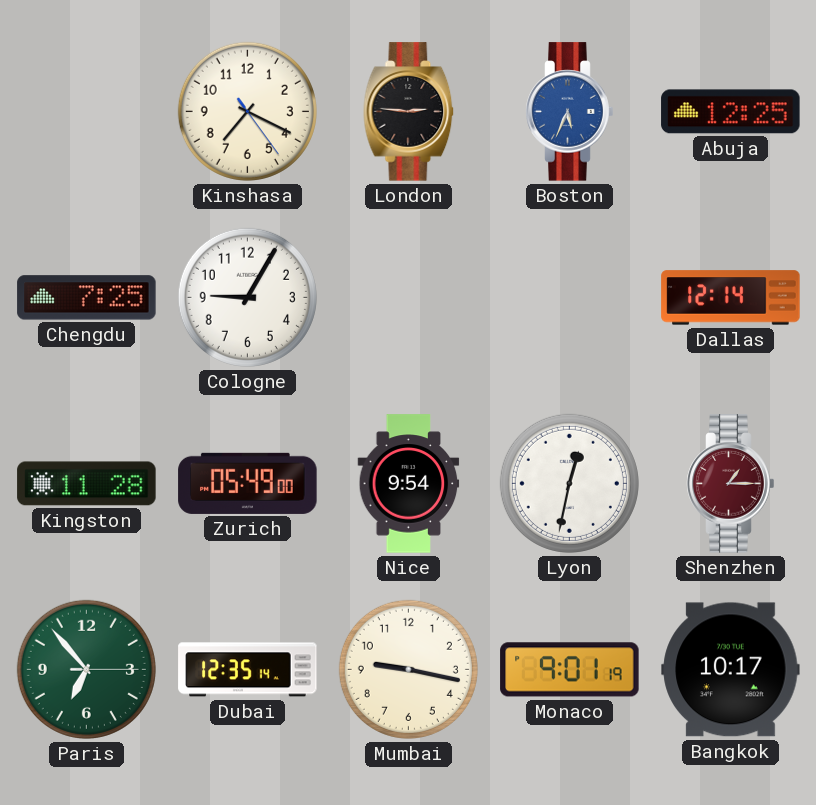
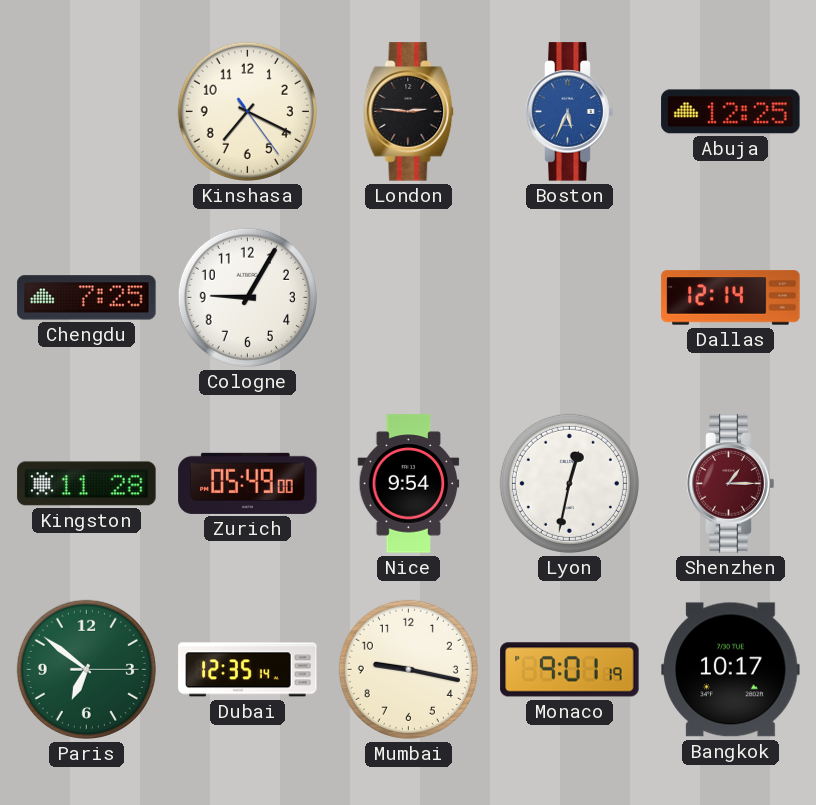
Paris: 6:53 -> 6:51 (86, 669)
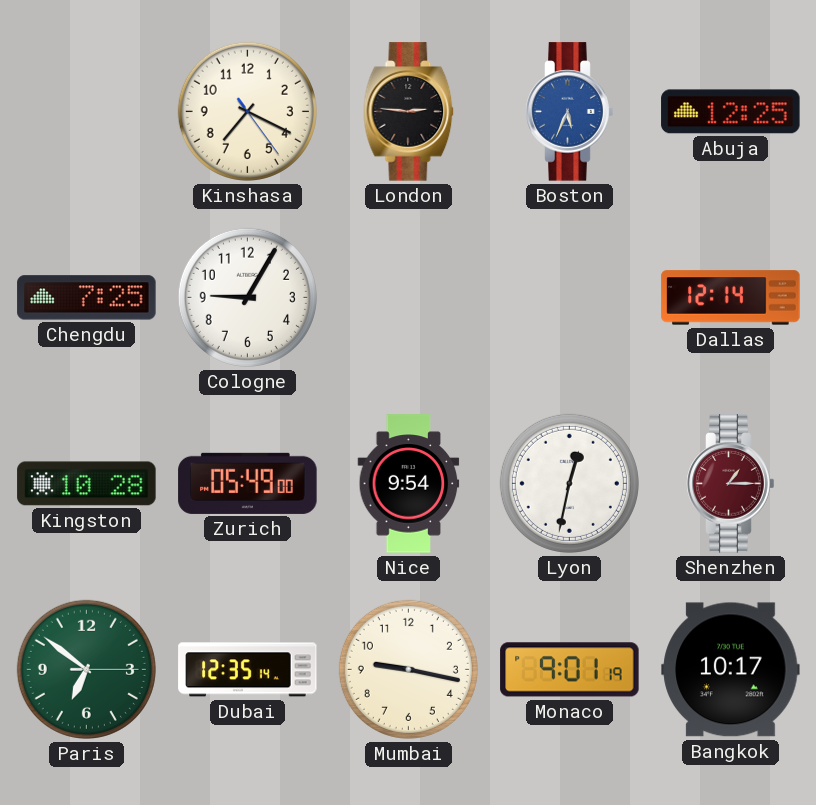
Kingston: 11:28 -> 10:28 (87, 484)
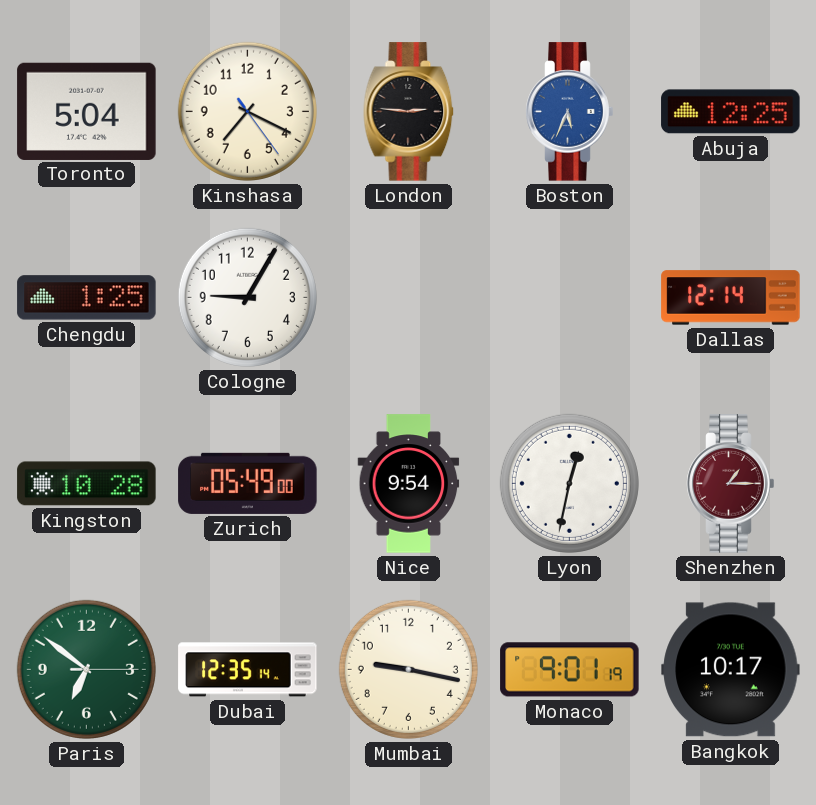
Toronto: none -> 5:04 (87, 111)
Chengdu: 7:25 -> 1:25 (87, 298)
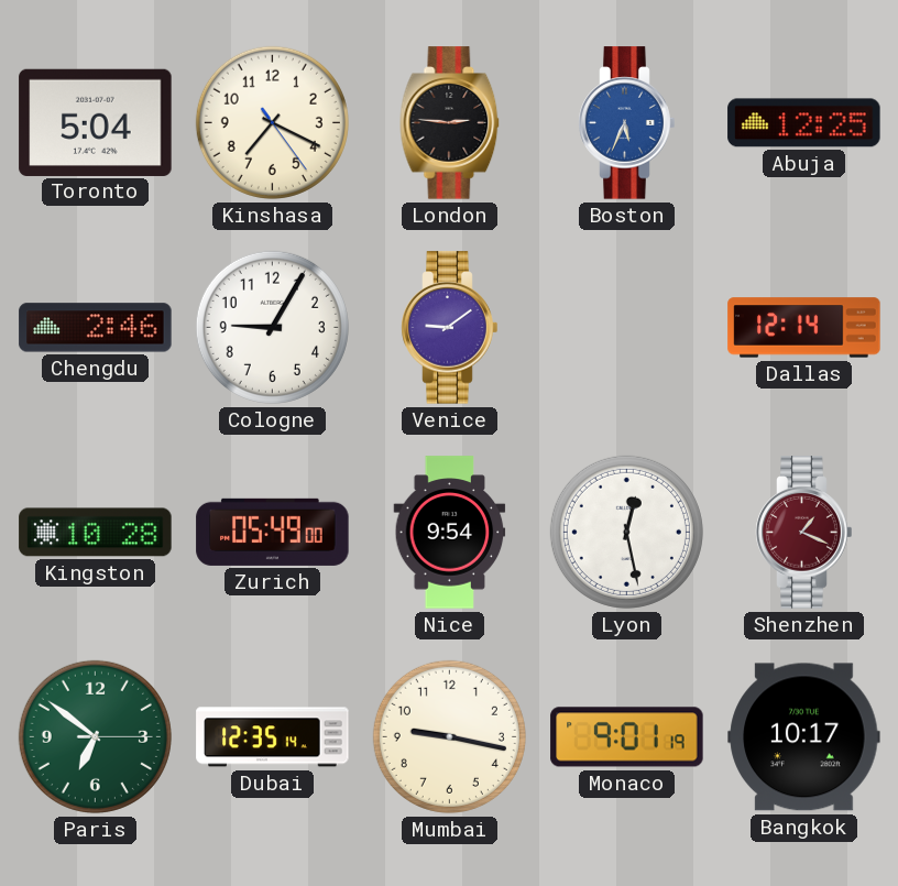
Chengdu: 1:25 -> 2:46 (96, 328)
Venice: none -> 9:09 (450, 328)
Lyon: 12:32 -> 12:28 (626, 532)
Shenzhen: 1:15 -> 1:19 (804, 533)
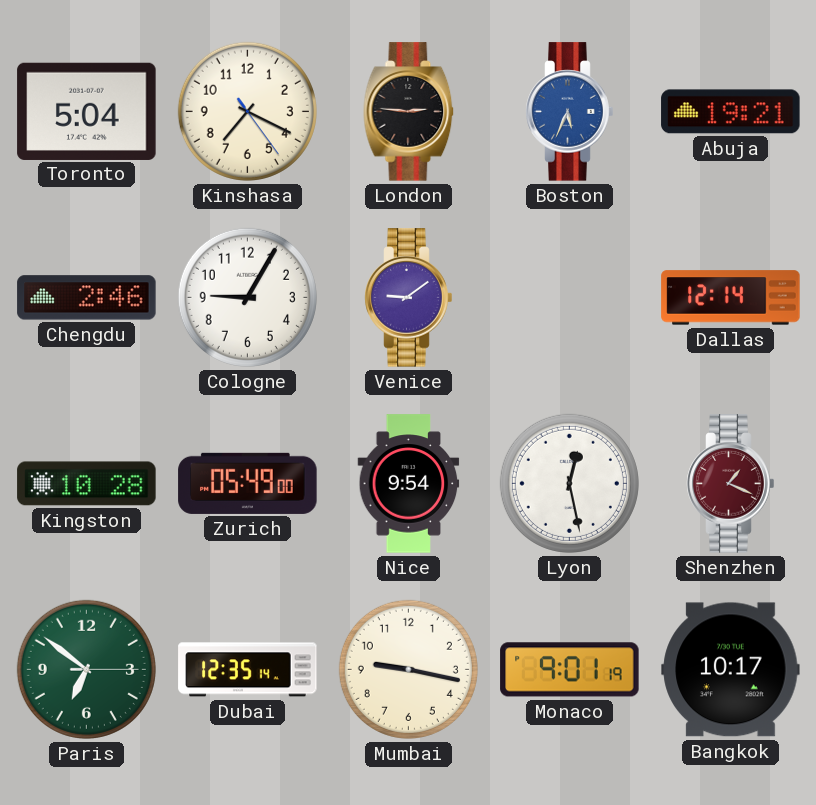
Abuja: 12:25 -> 19:21 (731, 112)
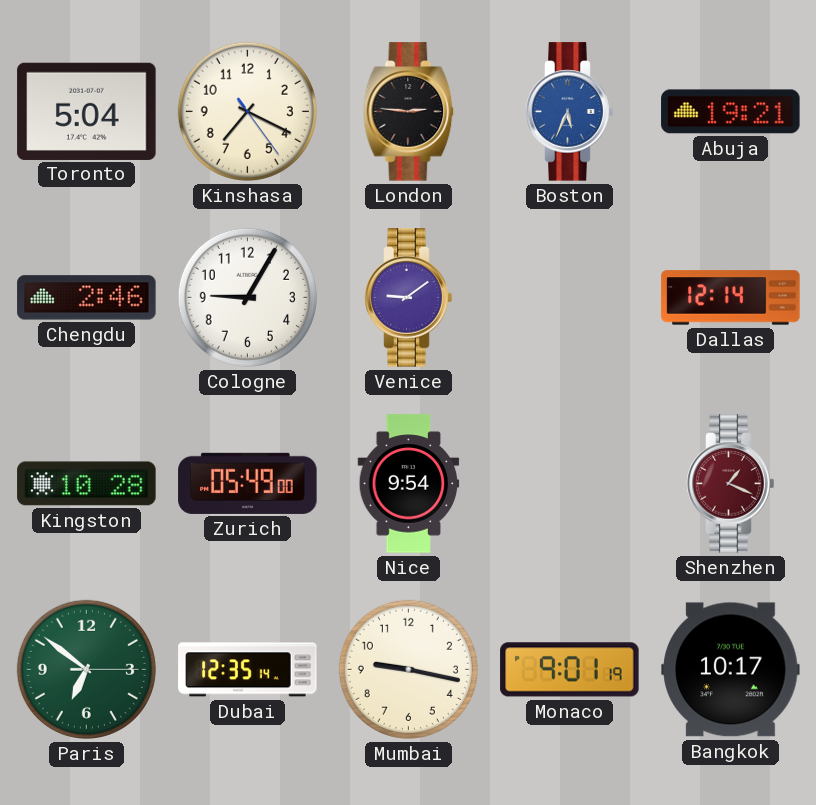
Lyon: 12:28 -> none (569, 483)
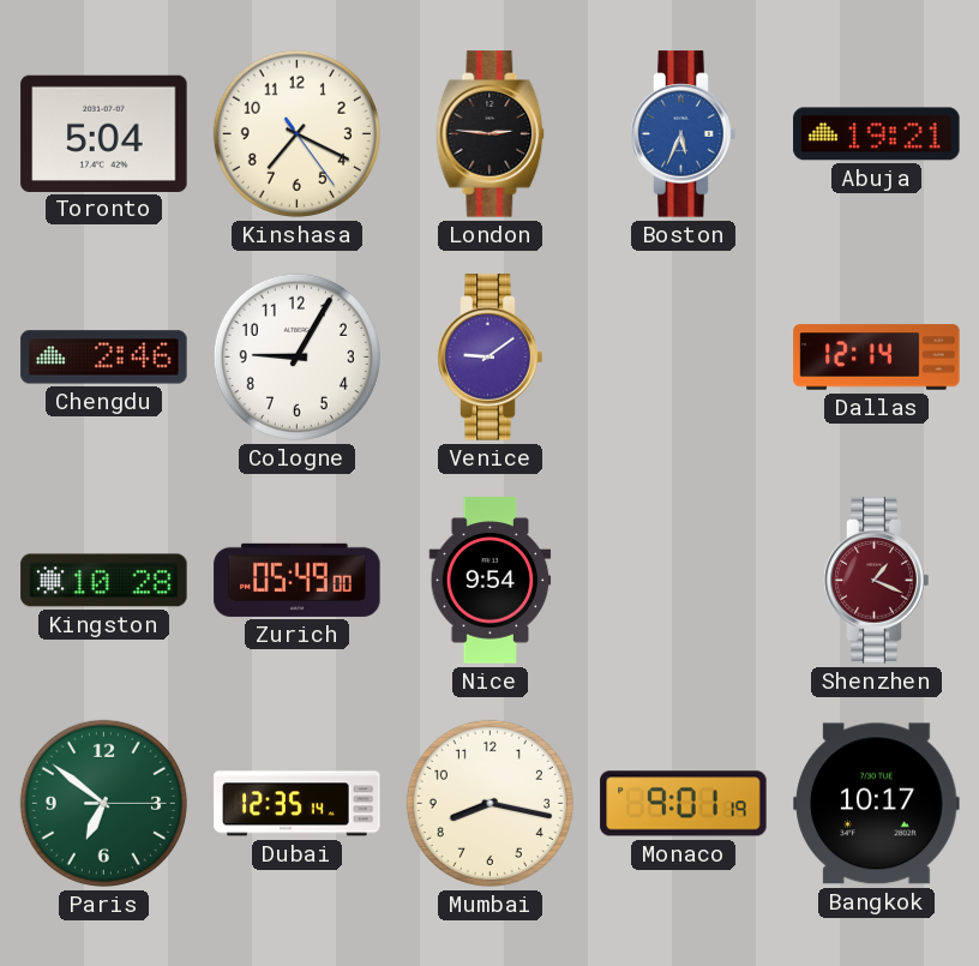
Mumbai: 9:17 -> 8:17 (489, 803)
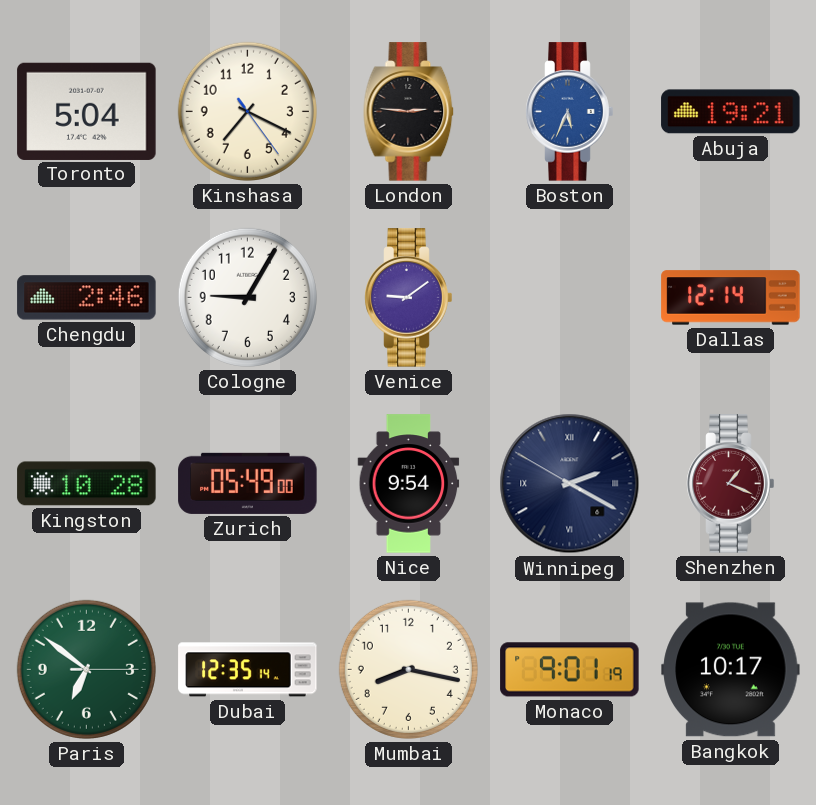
Winnipeg: none -> 2:19 (570, 484)
